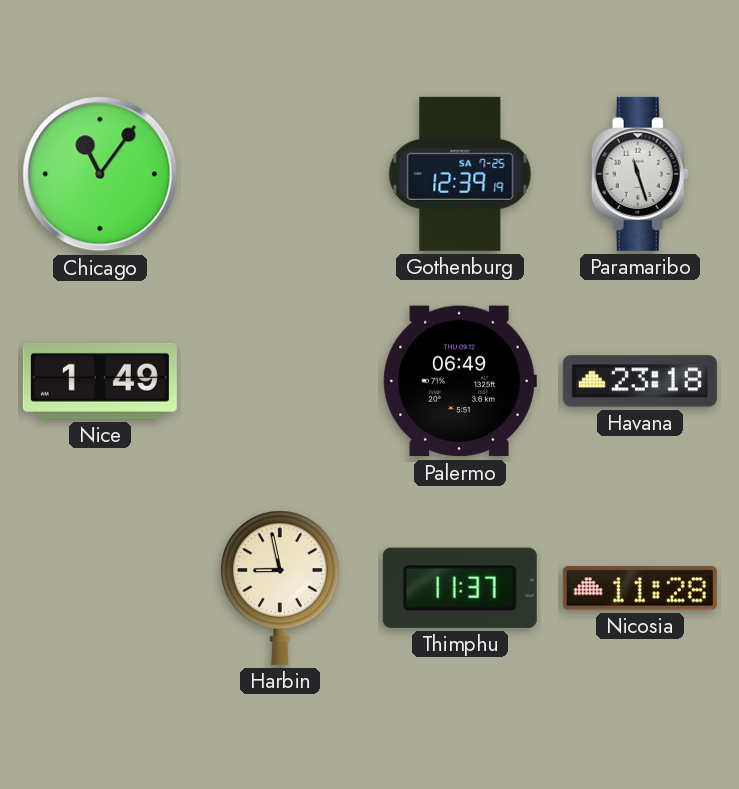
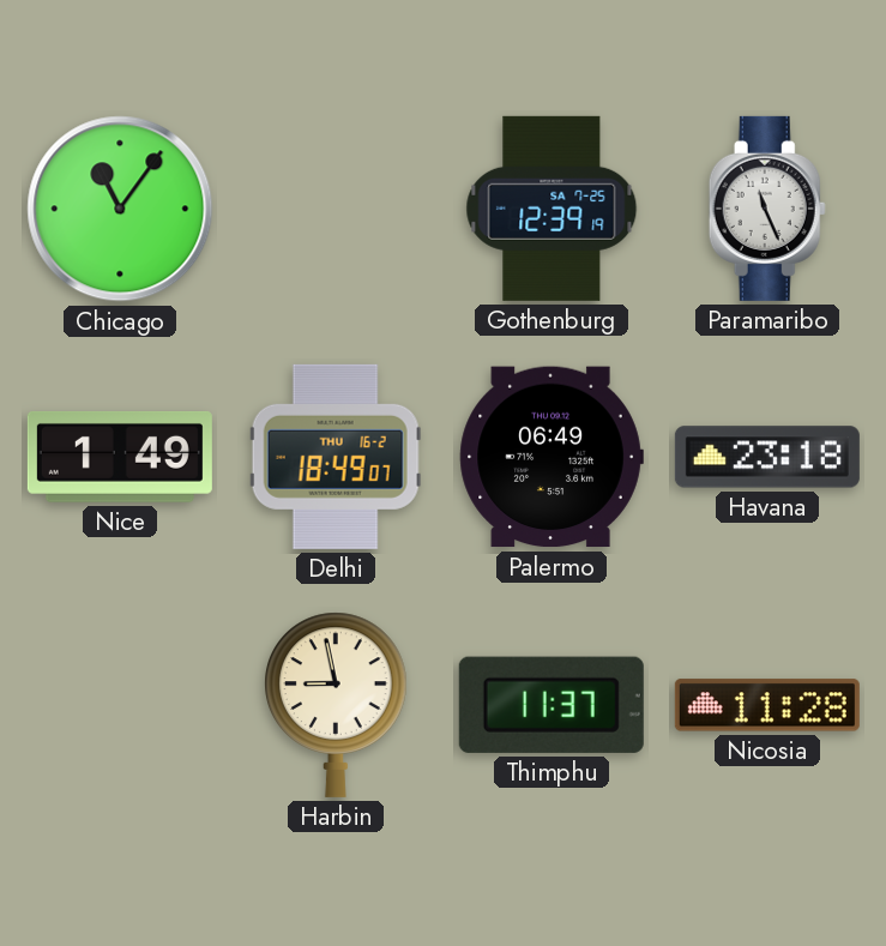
Paramaribo: 11:27 -> 11:26 (767, 209)
Delhi: none -> 18:49 (336, 457)
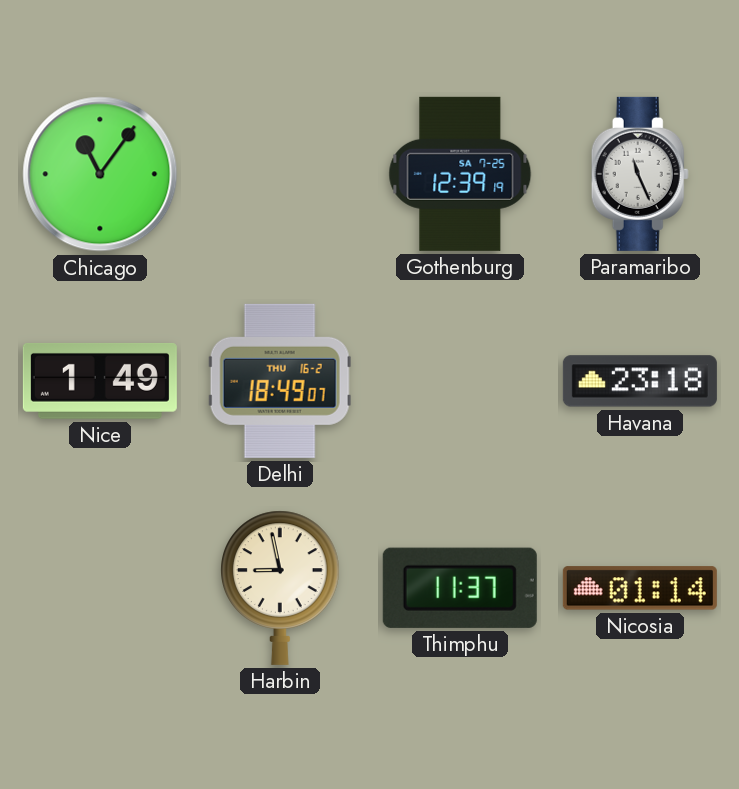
Palermo: 06:49 -> none (552, 457)
Nicosia: 11:28 -> 01:14 (640, 588)
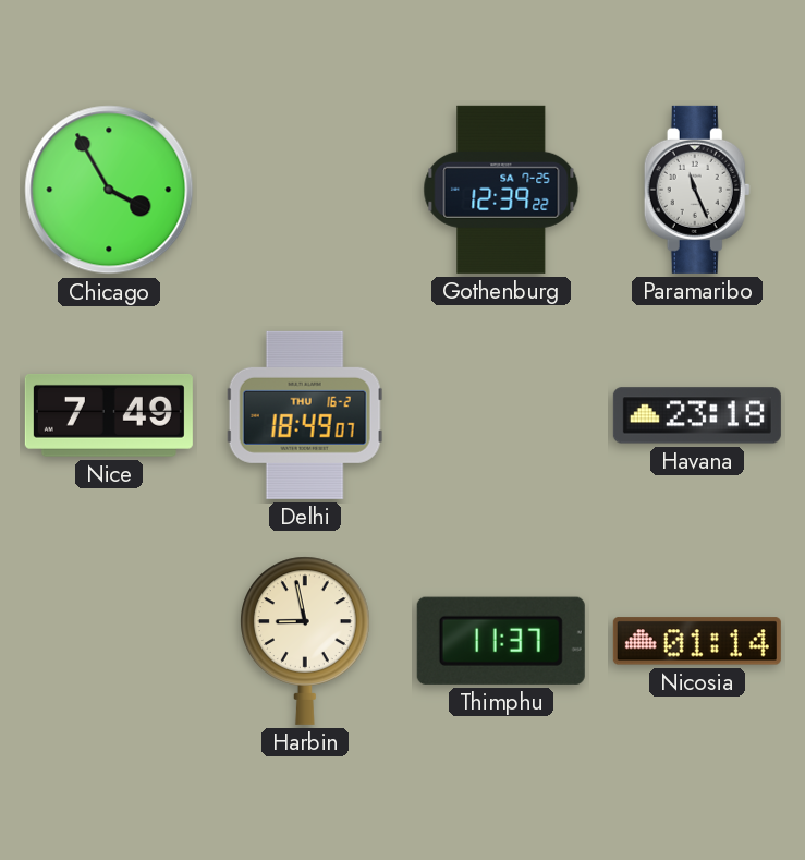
Chicago: 11:06 -> 3:55 (109, 190)
Gothenburg: 12:39:19 -> 12:39:22 (501, 190)
Nice: 1:49 -> 7:49 (109, 415)
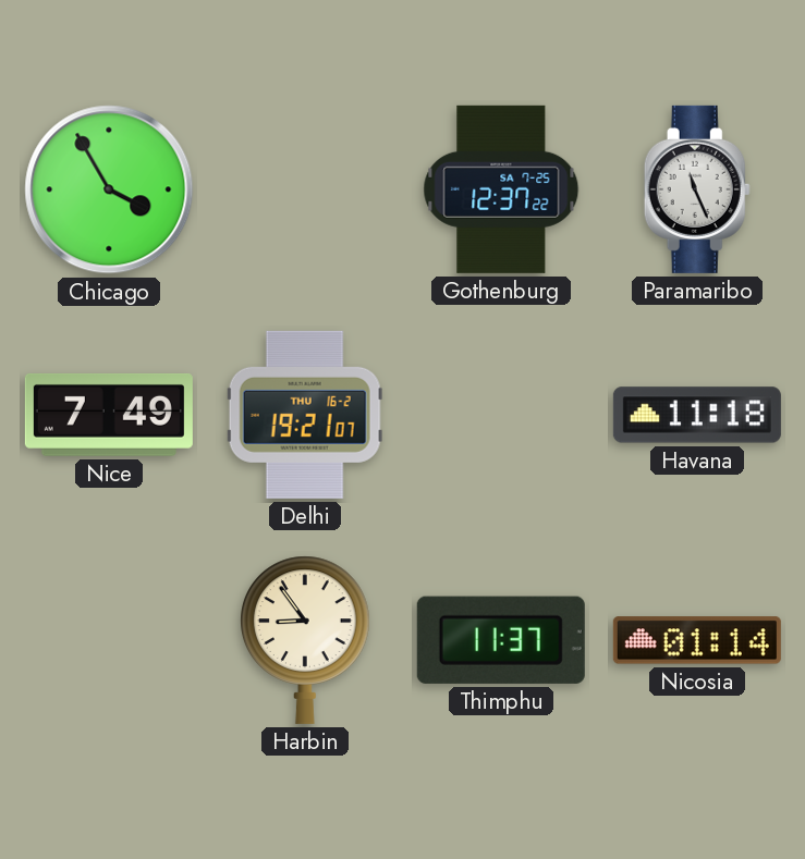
Gothenburg: 12:39 -> 12:37 (501, 189)
Delhi: 18:49 -> 19:21 (305, 415)
Havana: 23:18 -> 11:18 (697, 415)
Harbin: 8:58 -> 8:54 (306, 640)
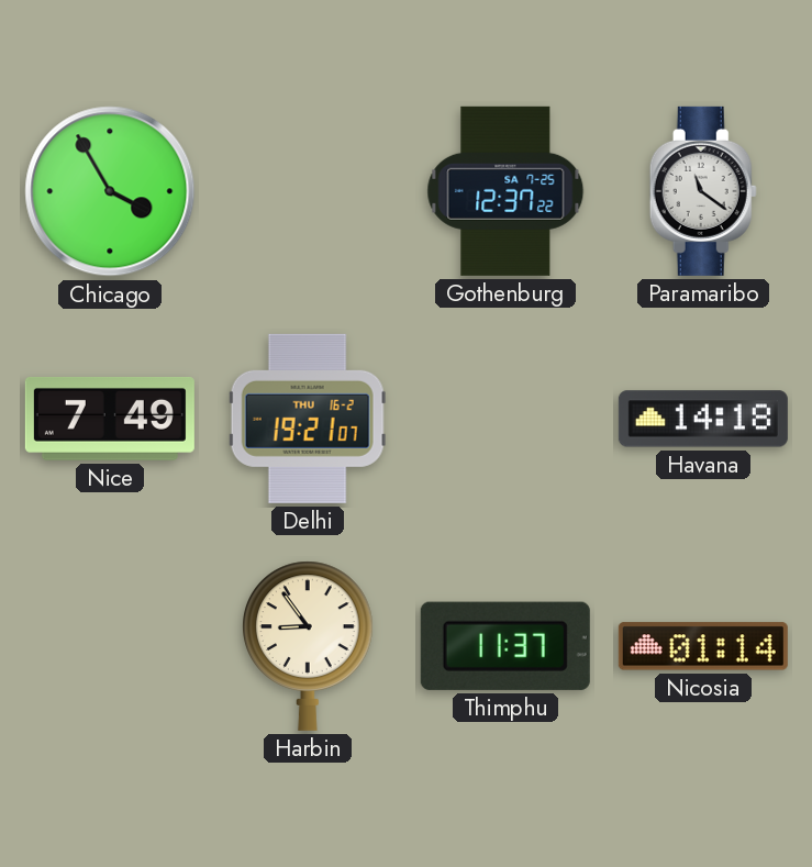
Paramaribo: 11:26 -> 11:21 (703, 191)
Havana: 11:18 -> 14:18 (703, 419)
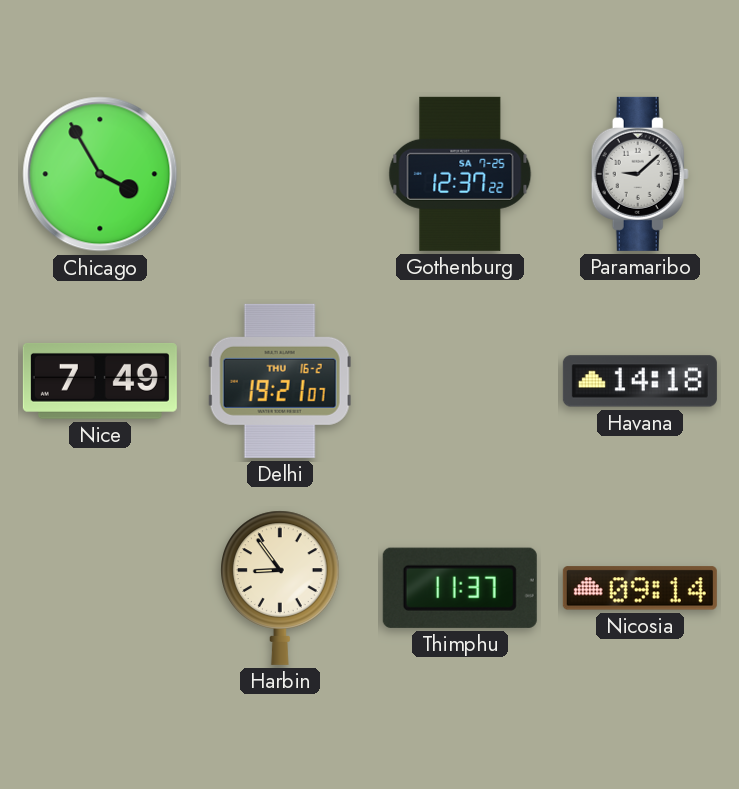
Paramaribo: 11:21 -> 9:08 (640, 174)
Nicosia: 01:14 -> 09:14 (640, 588)
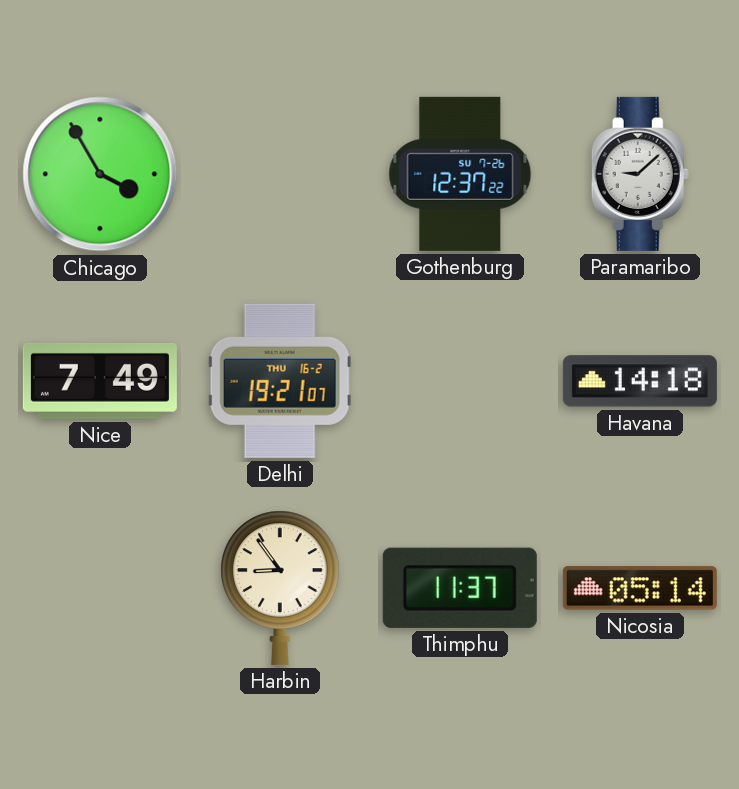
Gothenburg date: SA 7-25 -> SU 7-26 (460, 174)
Nicosia: 09:14 -> 05:14 (640, 588)
